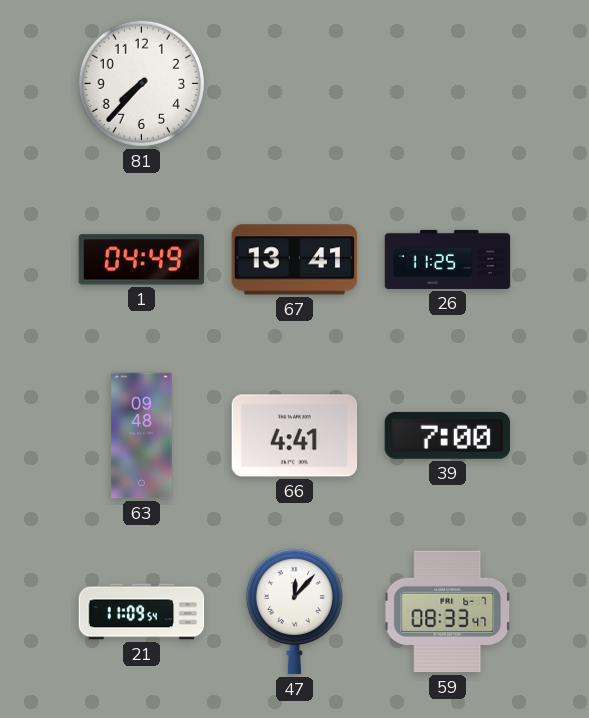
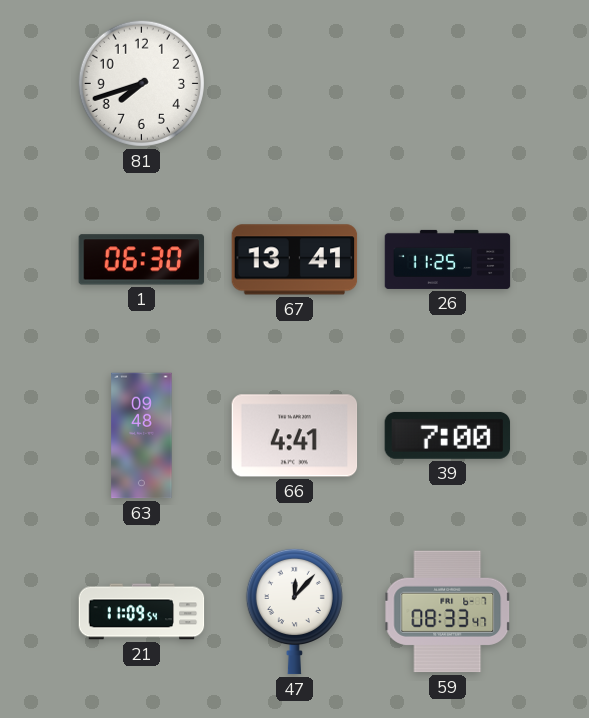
81: 7:37 -> 7:42 (141, 83)
1: 04:49 -> 06:30 (142, 260)
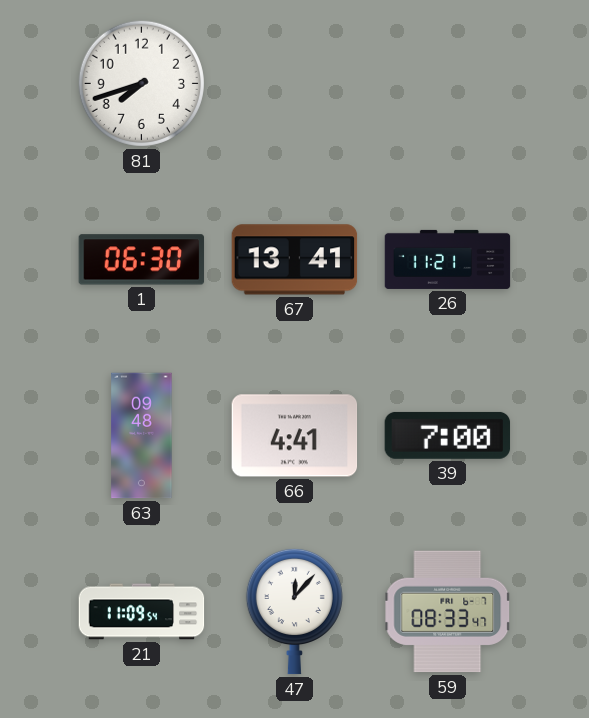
26: 11:25 -> 11:21 (448, 259)
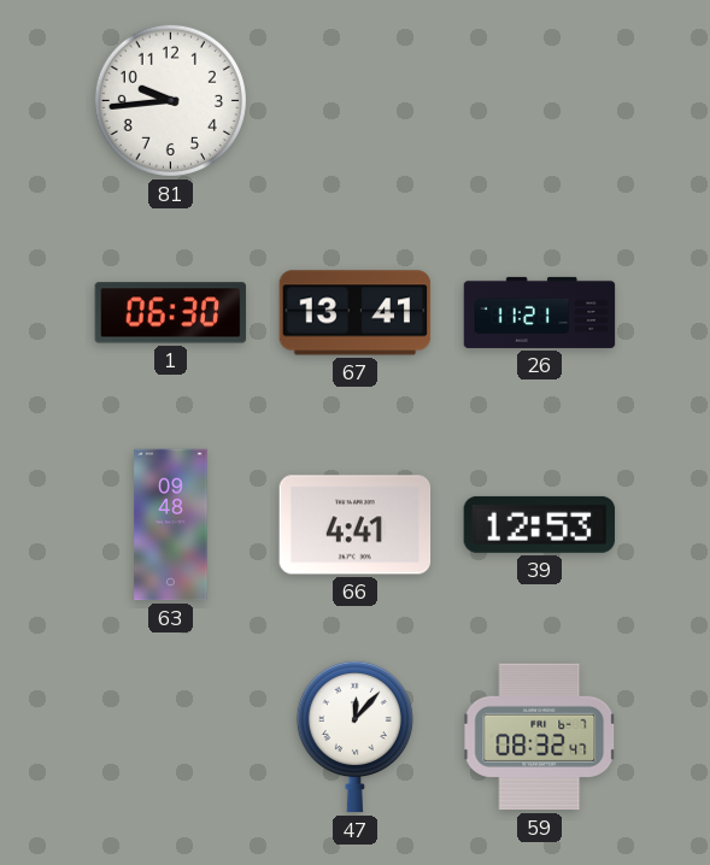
81: 7:42 -> 9:44 (170, 100)
39: 7:00 -> 12:53 (540, 524)
21: 11:09 -> none (142, 612)
59: 08:33 -> 08:32 (540, 737)
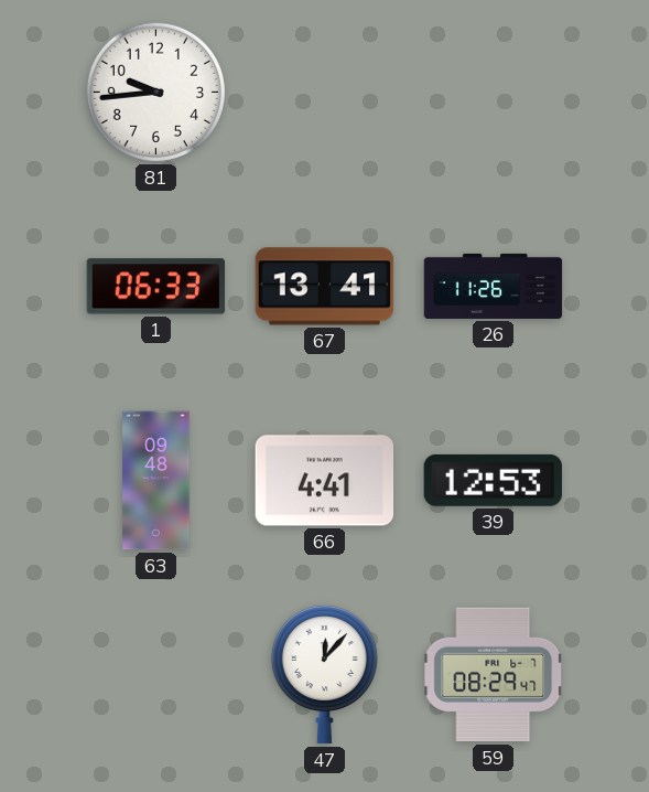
1: 06:30 -> 06:33 (156, 287)
26: 11:21 -> 11:26 (494, 286)
59: 08:32 -> 08:29 (494, 675)
